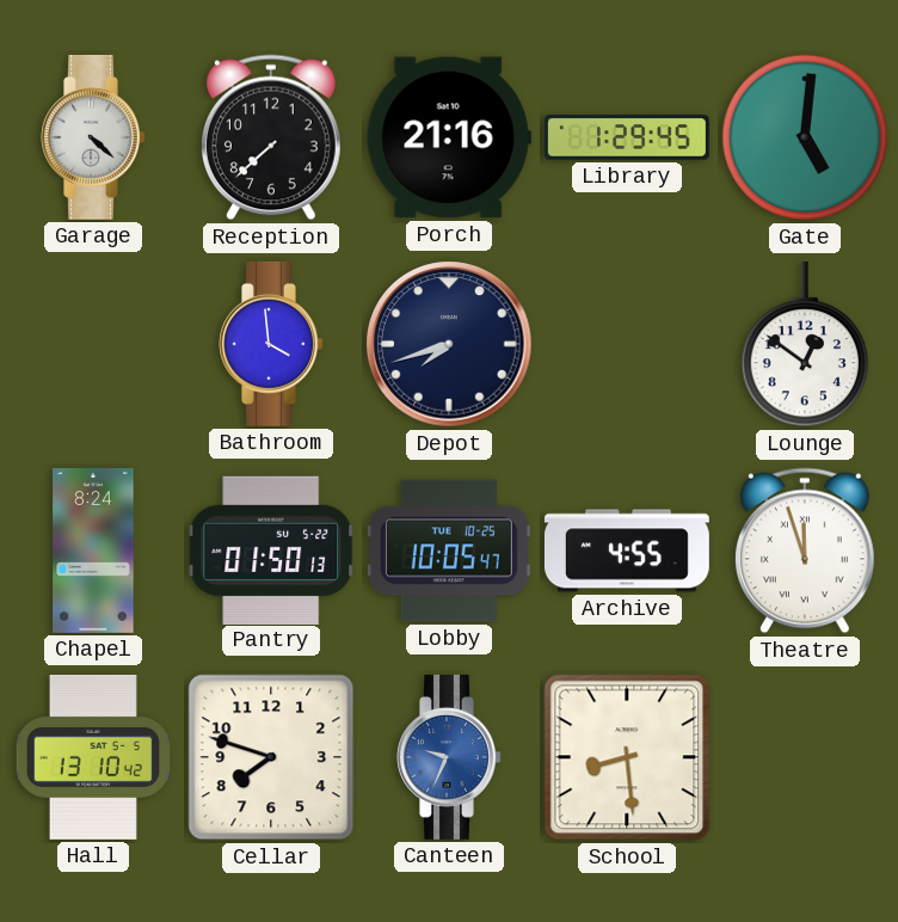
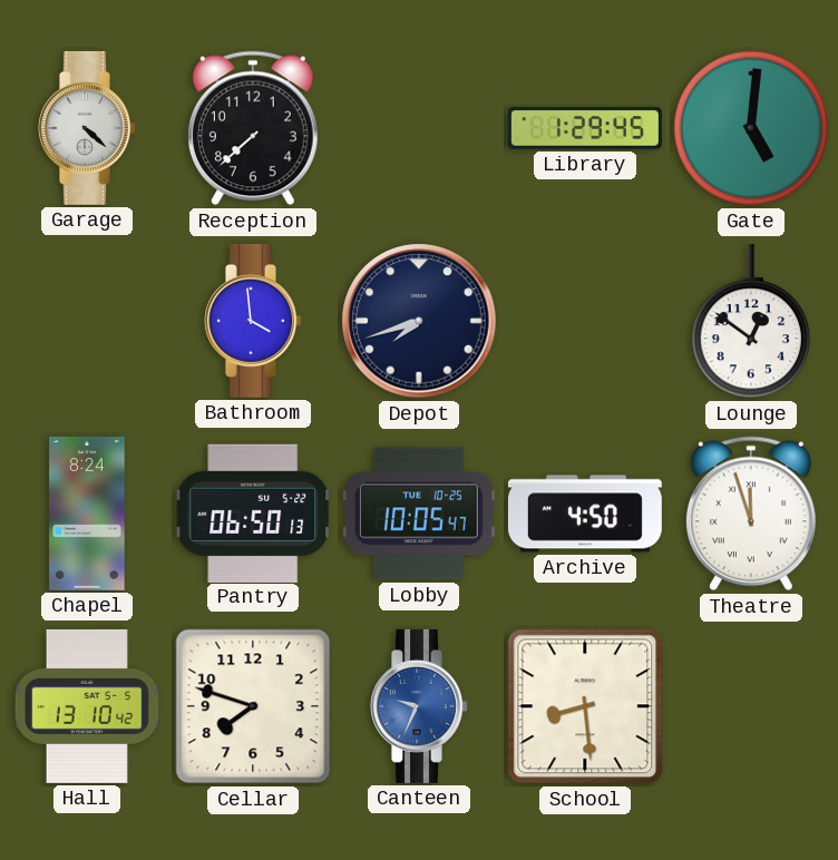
Porch: 21:16 -> none (449, 137)
Pantry: 01:50 -> 06:50 (252, 512)
Archive: 4:55 -> 4:50 (585, 514)
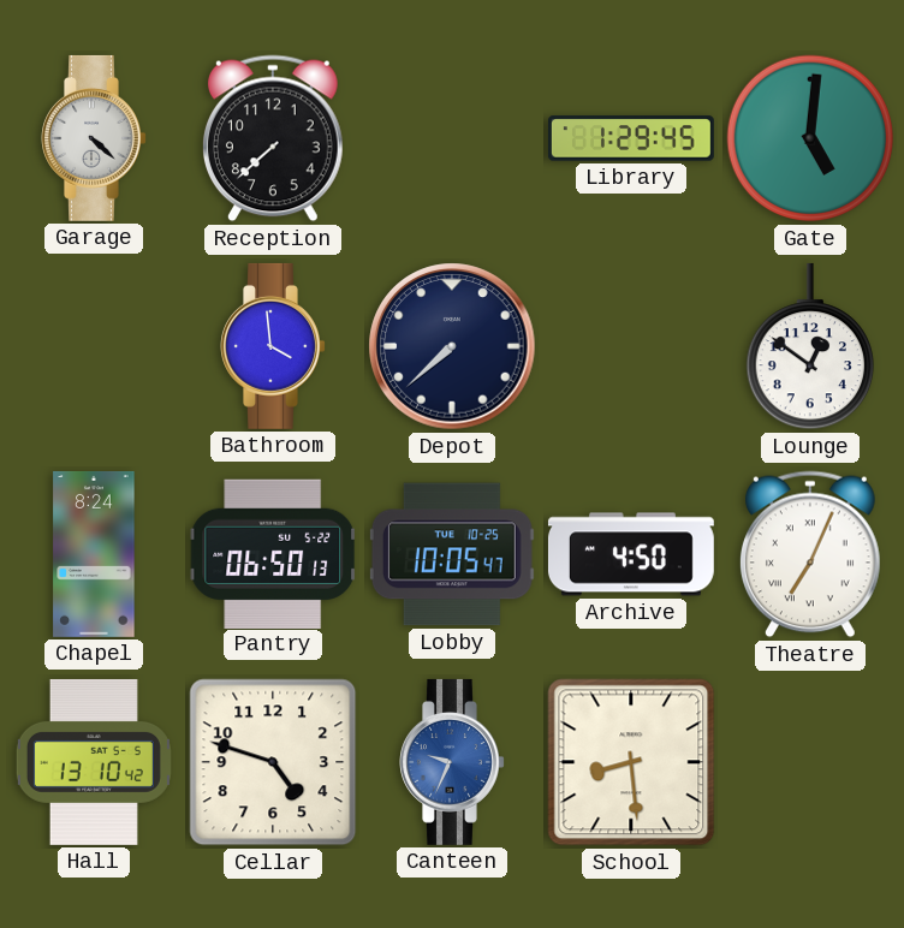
Depot: 7:42 -> 7:38 (452, 346)
Theatre: 11:57 -> 7:04 (810, 554)
Cellar: 7:48 -> 4:48 (273, 762)
